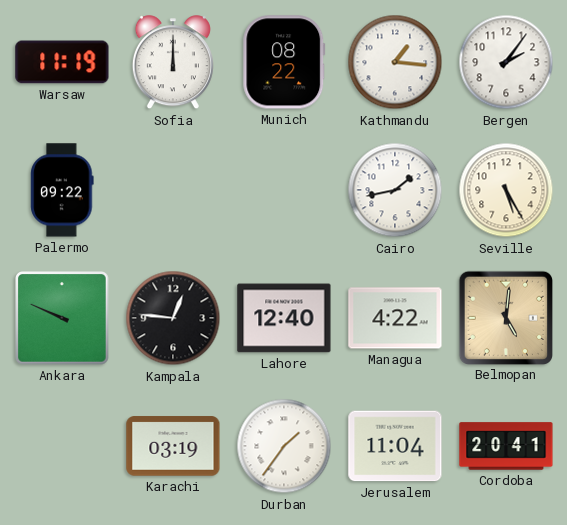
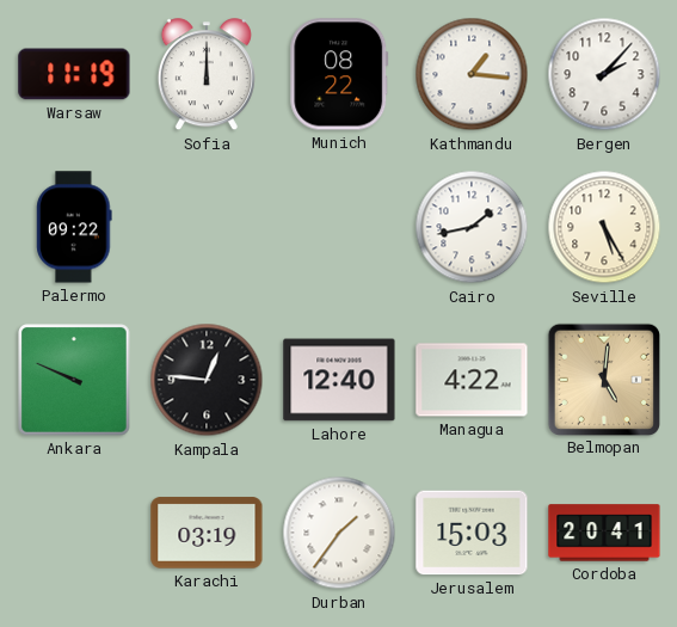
Bergen: 2:06 -> 2:07 (604, 74)
Jerusalem: 11:04 -> 15:03 (472, 533)
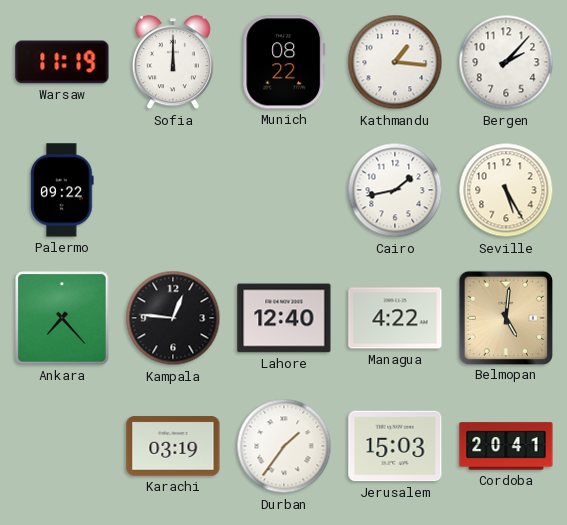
Ankara: 9:49 -> 7:23 (63, 319)
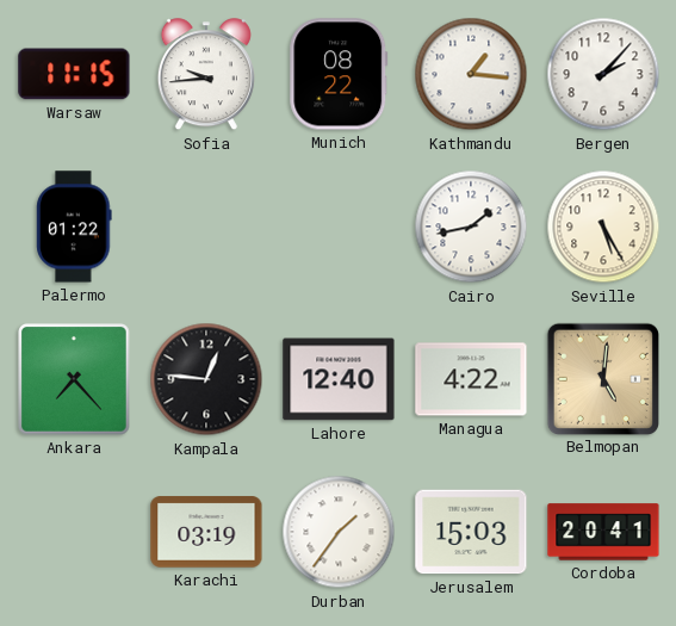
Warsaw: 11:19 -> 11:15 (74, 74)
Sofia: 12:00 -> 9:44 (206, 75)
Palermo: 09:22 -> 01:22 (74, 227)
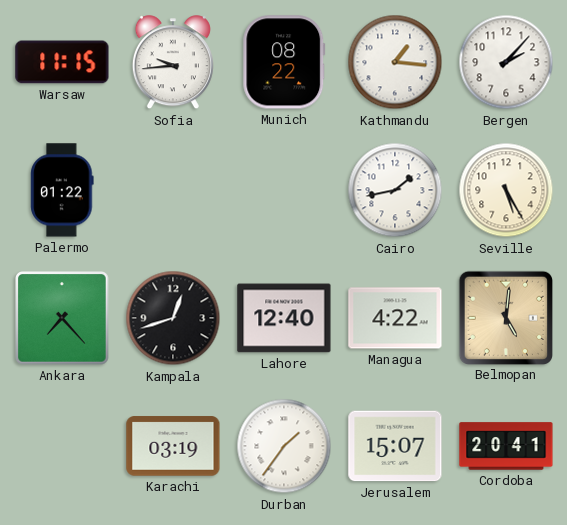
Kampala: 12:46 -> 12:42 (173, 318)
Jerusalem: 15:03 -> 15:07 (395, 446)
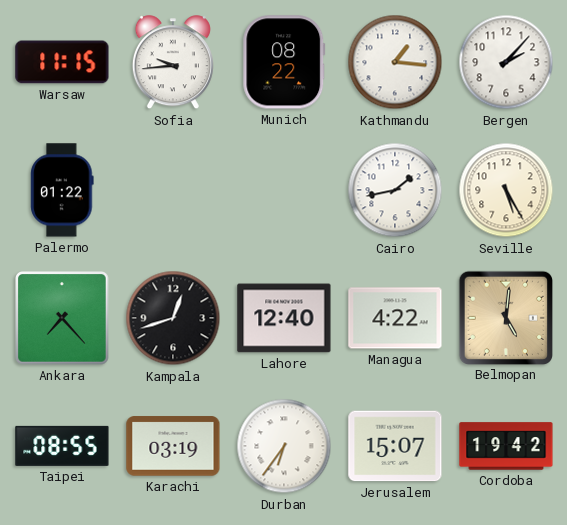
Taipei: none -> 08:55 (62, 446)
Durban: 1:36 -> 6:36 (284, 446)
Cordoba: 20:41 -> 19:42 (506, 446)
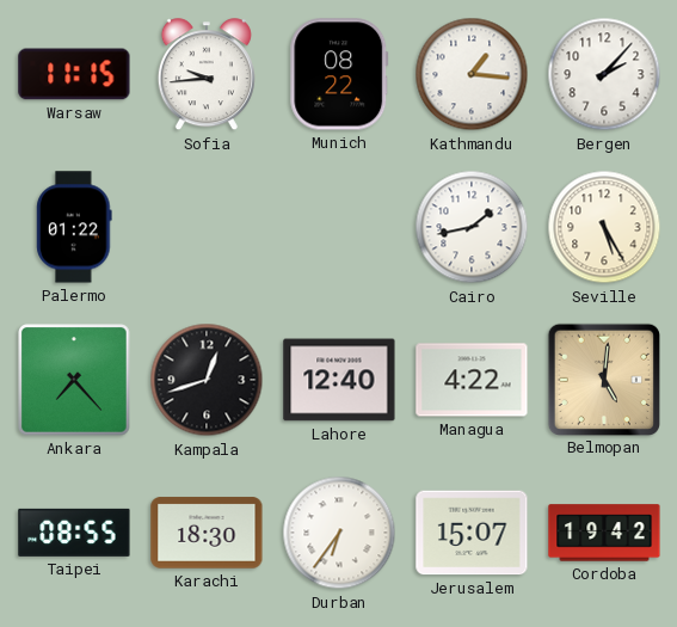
Karachi: 03:19 -> 18:30 (207, 533)
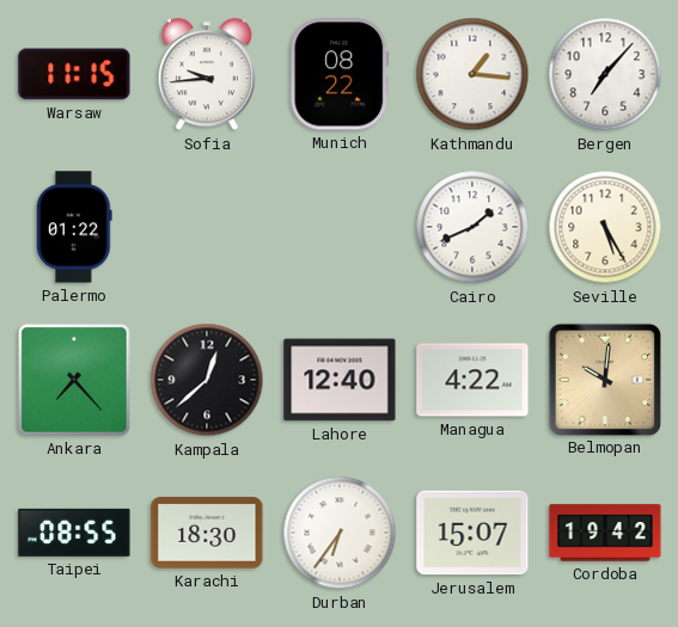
Bergen: 2:07 -> 7:07 (605, 74)
Cairo: 1:43 -> 1:41 (472, 227)
Kampala: 12:42 -> 12:38 (207, 380)
Belmopan: 5:01 -> 10:01 (604, 379)
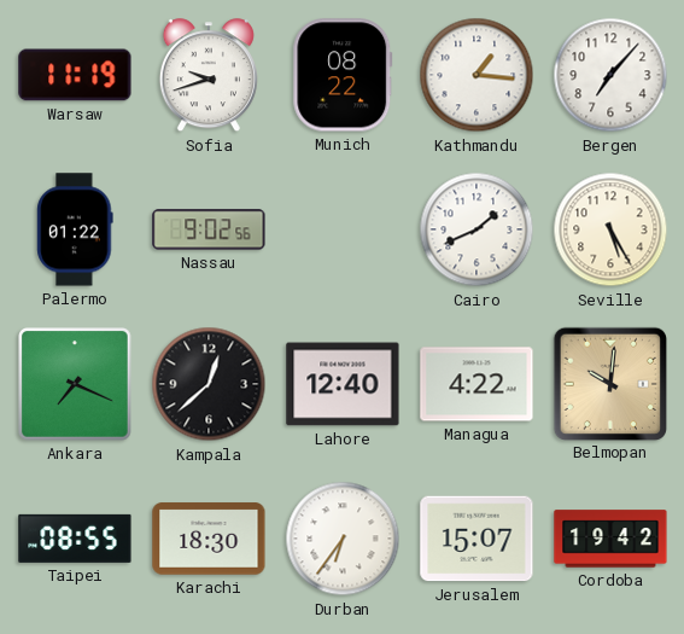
Warsaw: 11:15 -> 11:19 (75, 75)
Sofia: 9:44 -> 9:42 (209, 76)
Nassau: none -> 9:02 (209, 229)
Ankara: 7:23 -> 7:19 (76, 385)
